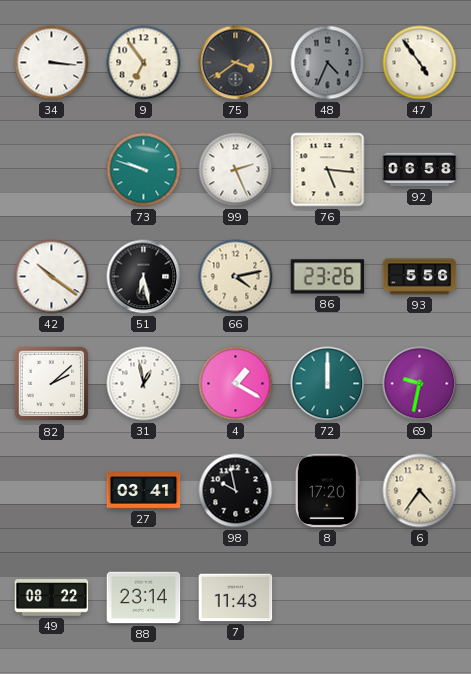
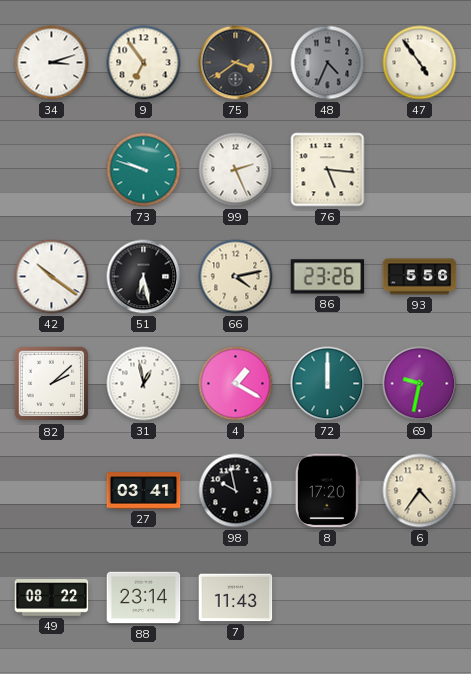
34: 3:16 -> 3:12 (52, 63)
92: 06:58 -> none (420, 170)
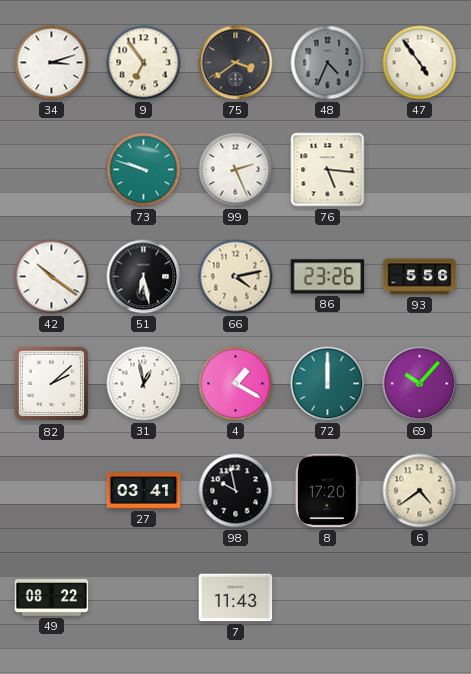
69: 9:32 -> 10:07 (420, 384)
6: 4:36 -> 4:39 (420, 491)
88: 23:14 -> none (144, 598)
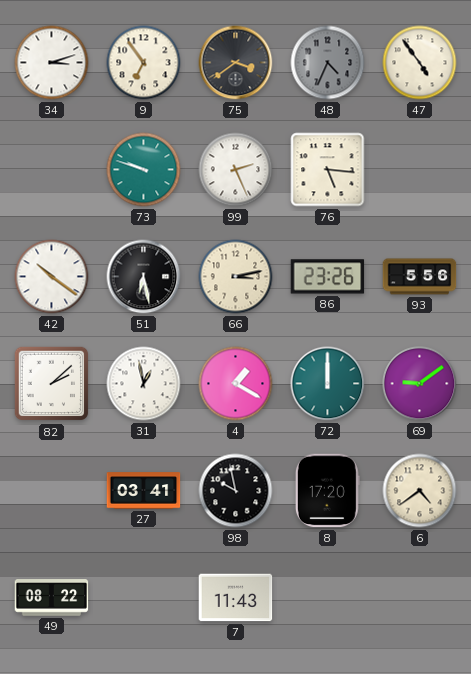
66: 4:13 -> 3:13 (236, 277)
69: 10:07 -> 9:09 (420, 384)
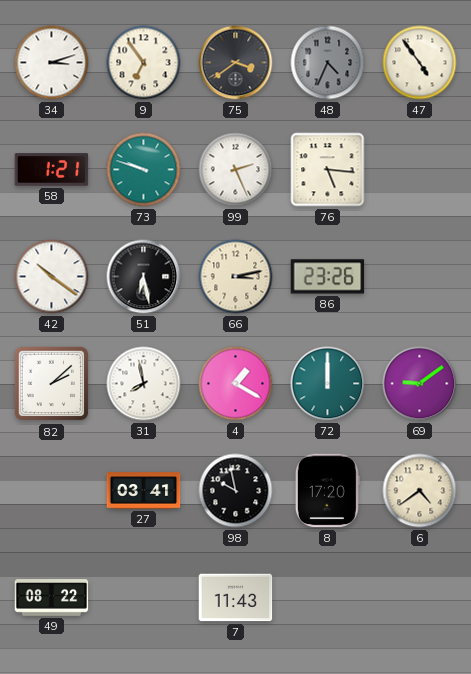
58: none -> 1:21 (52, 170)
93: 5:56 -> none (420, 277)
31: 12:58 -> 7:58 (144, 384)
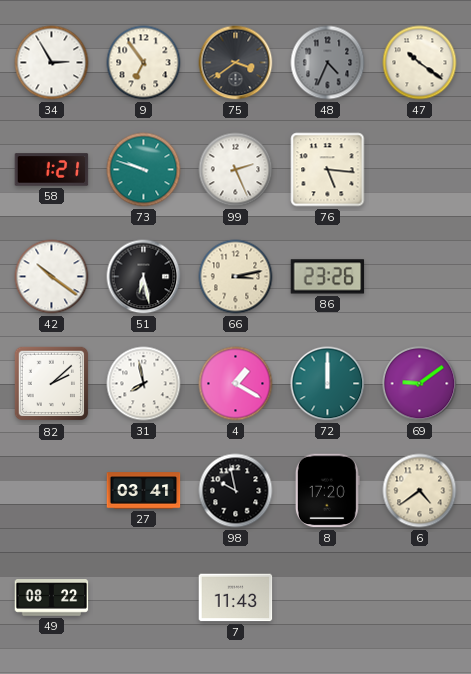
34: 3:12 -> 2:55 (52, 63)
47: 4:54 -> 10:21 (420, 63)
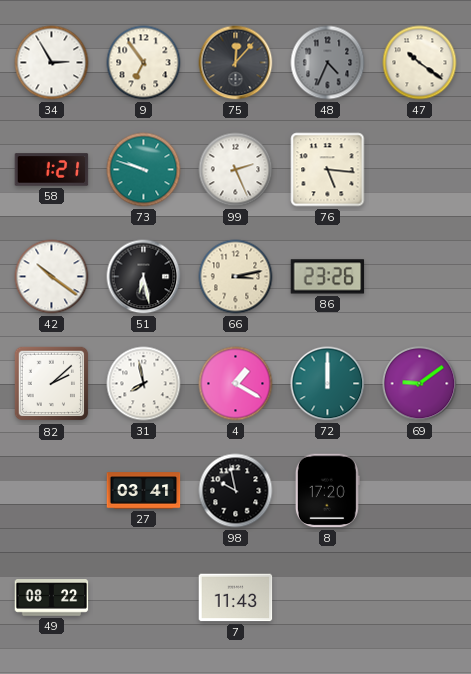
75: 3:39 -> 12:07 (236, 63)
6: 4:39 -> none (420, 491)
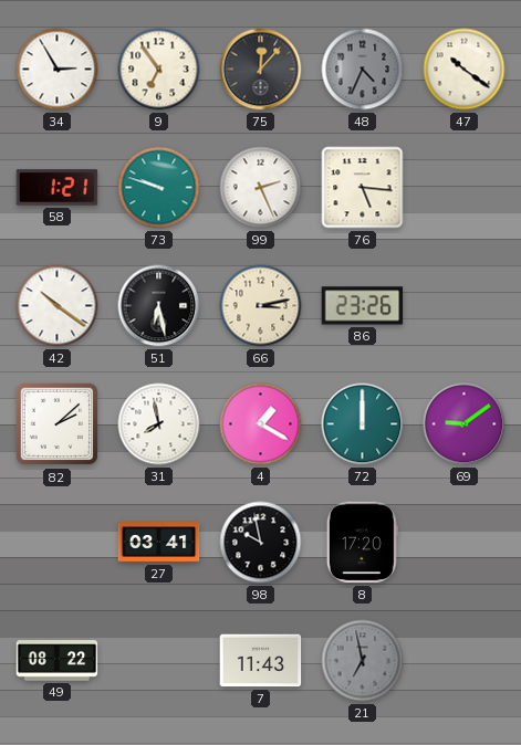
21: none -> 6:58 (363, 661)
